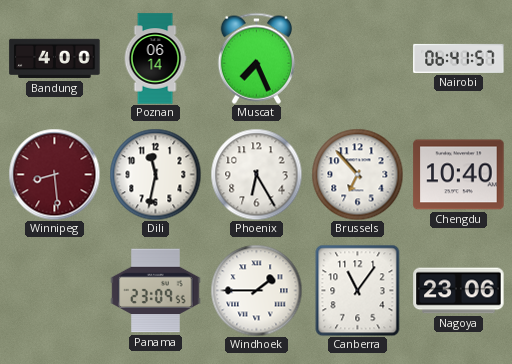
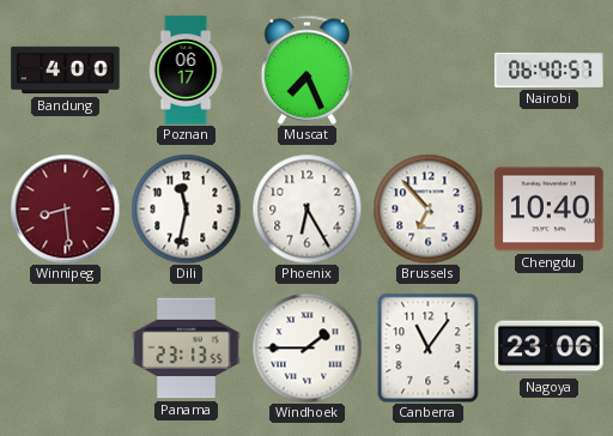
Poznan: 06:14 -> 06:17 (186, 71)
Nairobi: 06:41 -> 06:40 (550, 69)
Panama: 23:09 -> 23:13 (187, 349)
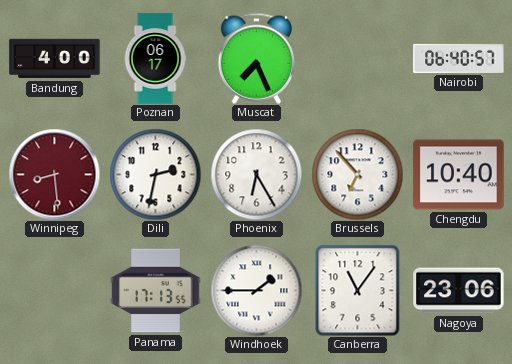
Dili: 11:32 -> 2:32 (155, 174)
Panama: 23:13 -> 17:13 (156, 291)
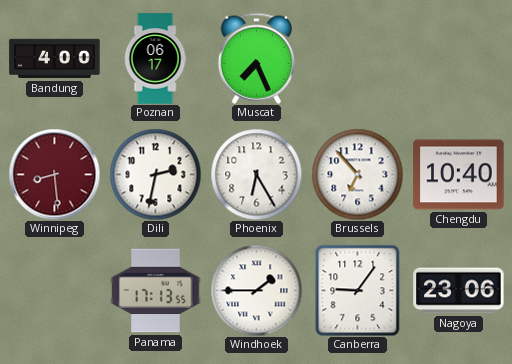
Nairobi: 06:40 -> none (459, 58)
Canberra: 11:06 -> 9:06 (358, 290)
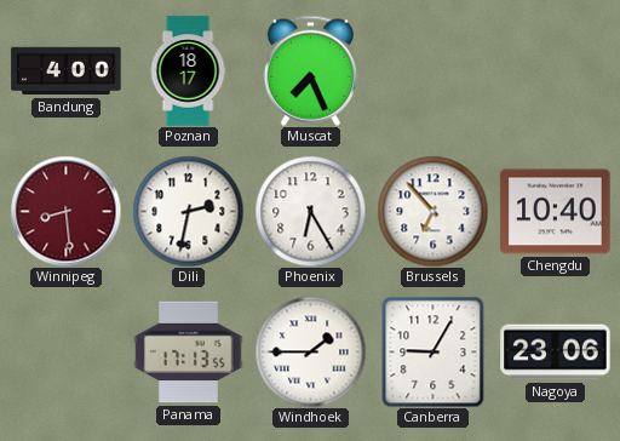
Poznan: 06:17 -> 18:17 (188, 71)
Canberra: 9:06 -> 9:05 (434, 351)
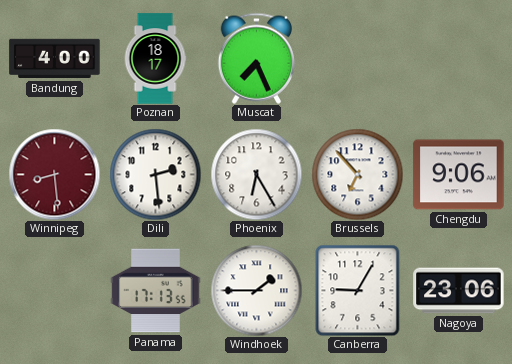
Dili: 2:32 -> 2:29 (155, 174)
Chengdu: 10:40 -> 9:06 (459, 175)
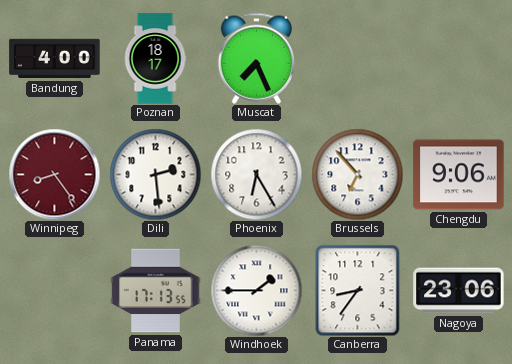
Winnipeg: 8:29 -> 8:24 (54, 174)
Canberra: 9:05 -> 8:36 (358, 290)
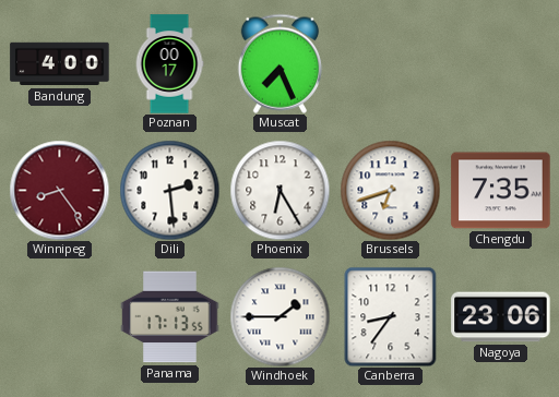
Poznan: 18:17 -> 00:17 (169, 64)
Brussels: 6:53 -> 6:42 (390, 190)
Chengdu: 9:06 -> 7:35 (501, 191)
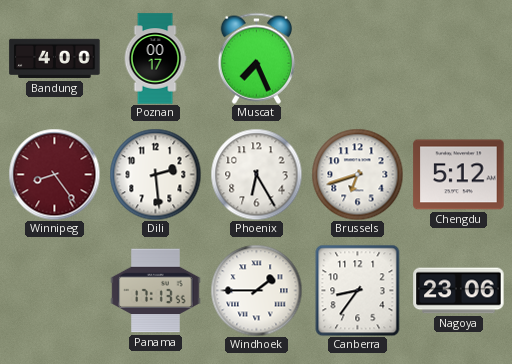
Chengdu: 7:35 -> 5:12 (459, 175)
